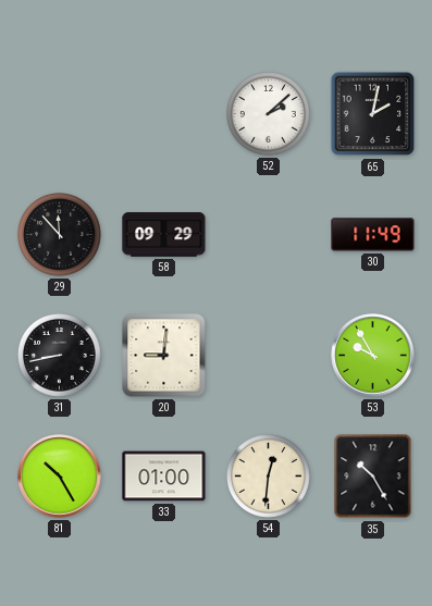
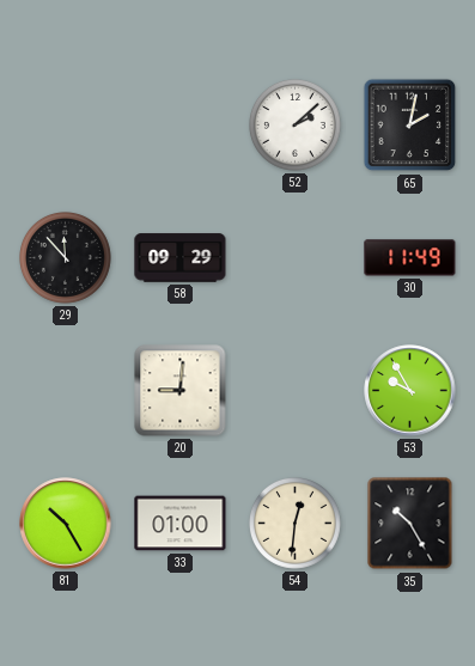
31: 8:43 -> none (60, 356)
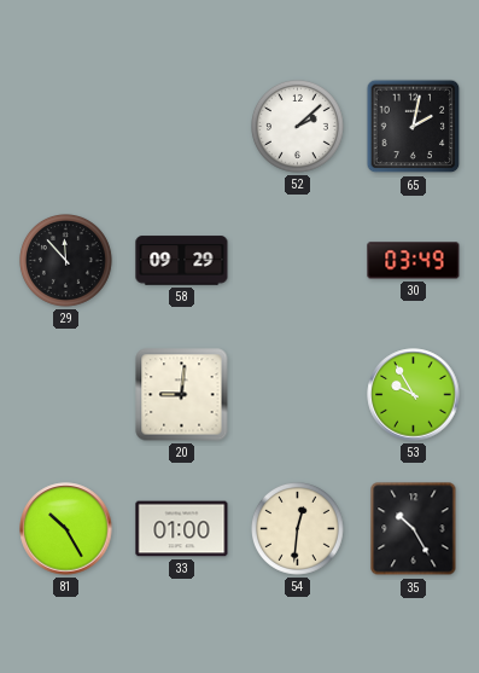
30: 11:49 -> 03:49 (414, 261)
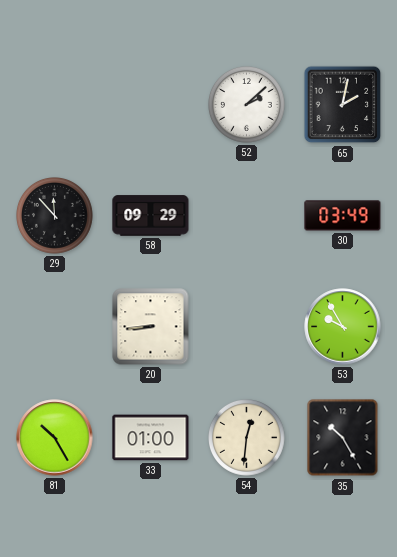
20: 9:01 -> 8:44 (151, 327)
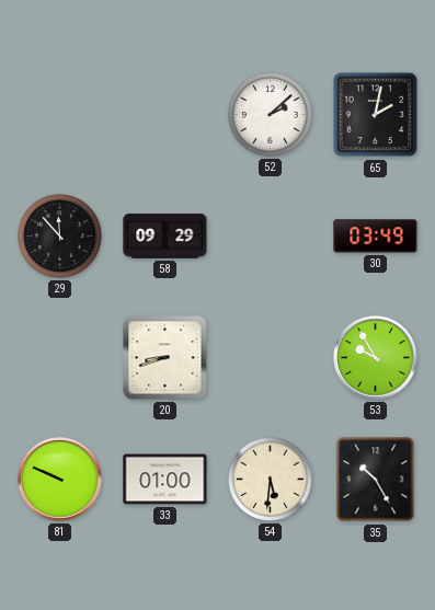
20: 8:44 -> 8:42 (165, 358)
81: 10:25 -> 9:49 (60, 480)
54: 12:31 -> 5:31 (271, 480)
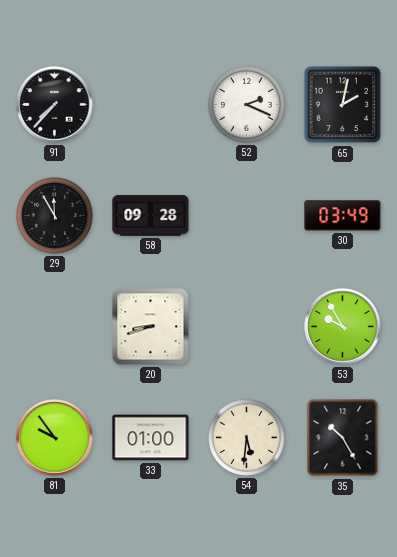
91: none -> 7:37 (55, 105)
52: 2:08 -> 2:19 (247, 105)
29: 11:53 -> 11:55 (55, 216)
58: 09:29 -> 09:28 (151, 216)
81: 9:49 -> 9:54 (55, 438)
